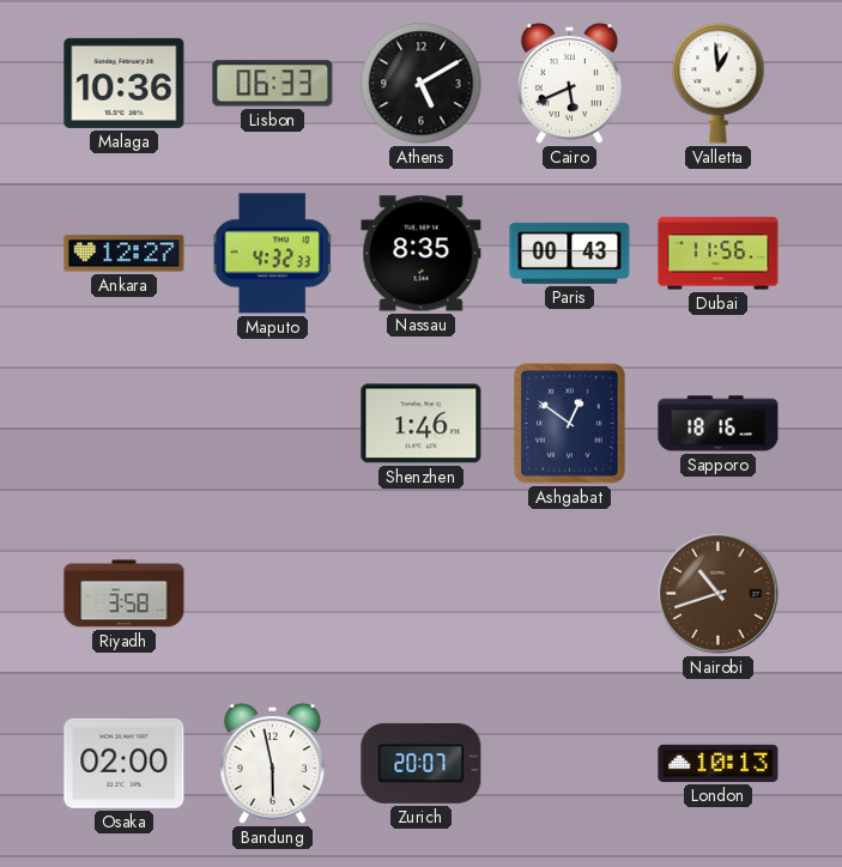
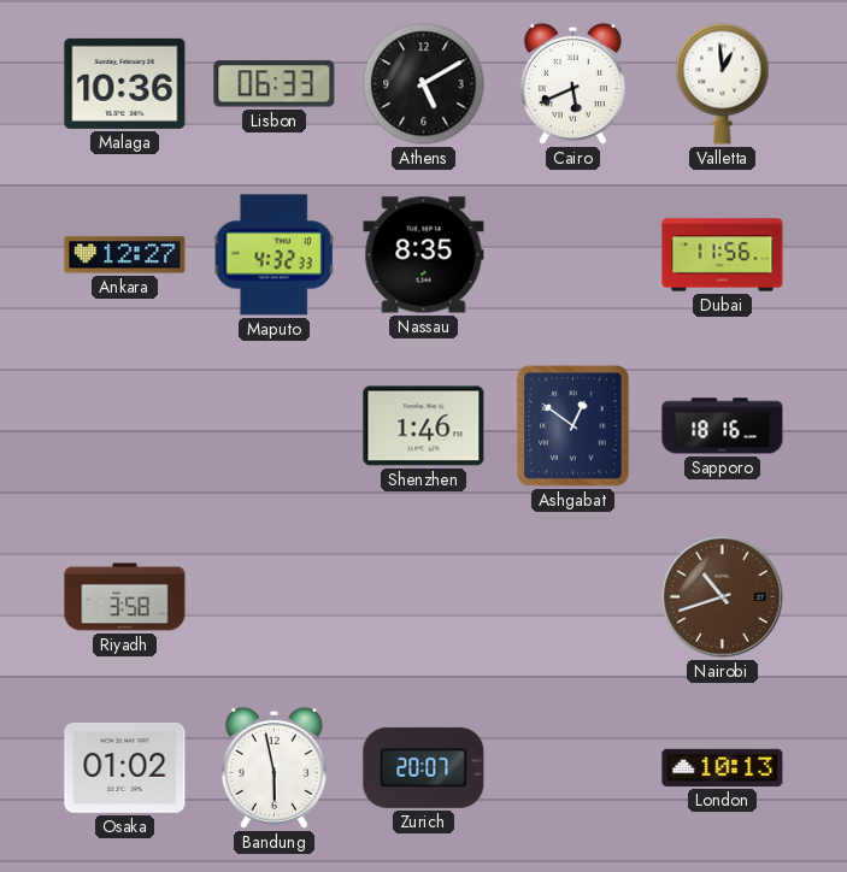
Paris: 00:43 -> none (570, 253)
Osaka: 02:00 -> 01:02 (125, 767)
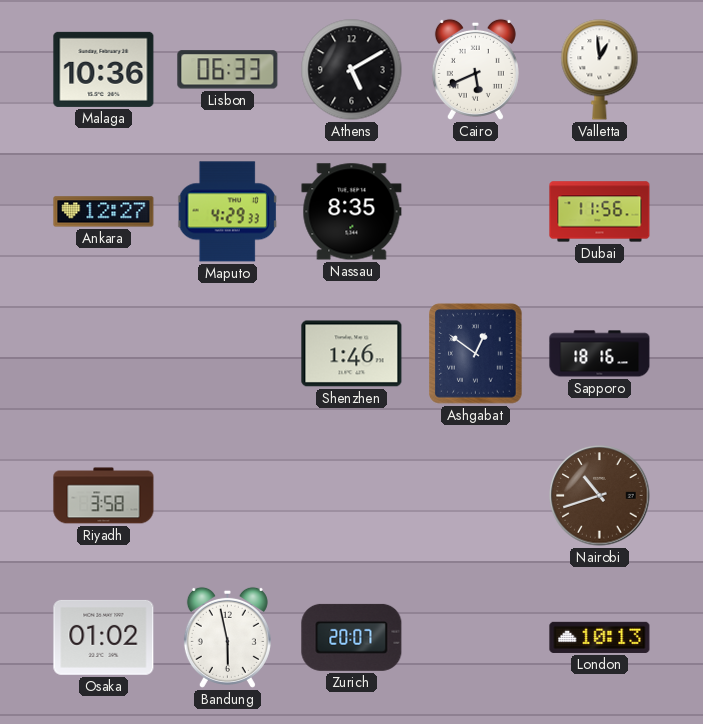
Maputo: 4:32 -> 4:29 (228, 212)
